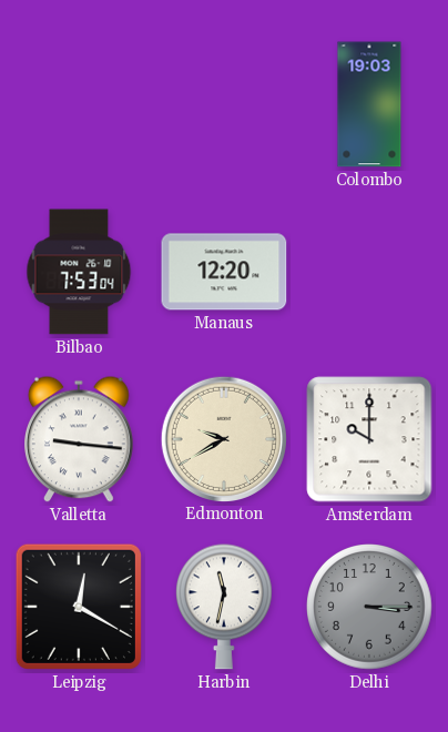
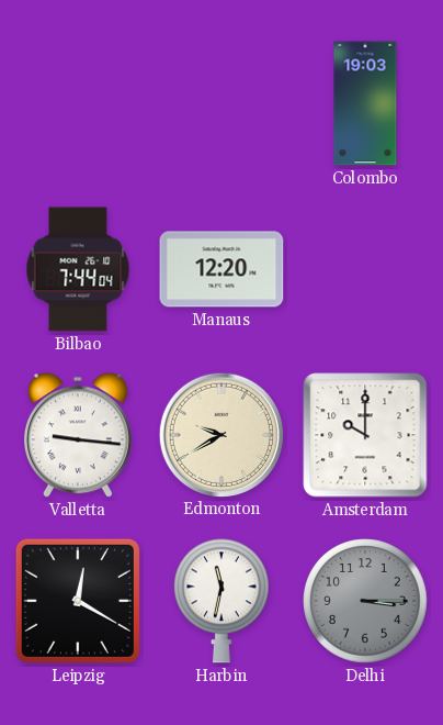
Bilbao: 7:53 -> 7:44 (78, 269)
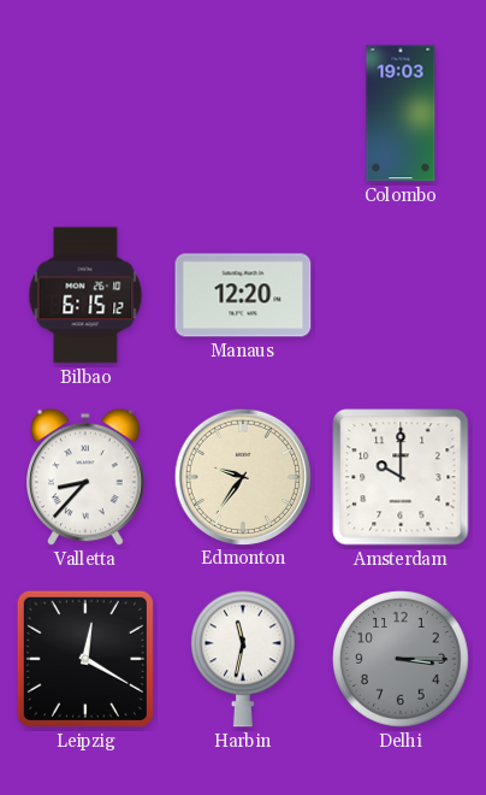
Bilbao: 7:44 -> 6:15 (85, 295)
Valletta: 9:16 -> 8:37 (87, 477)
Edmonton: 9:40 -> 9:36 (242, 476)
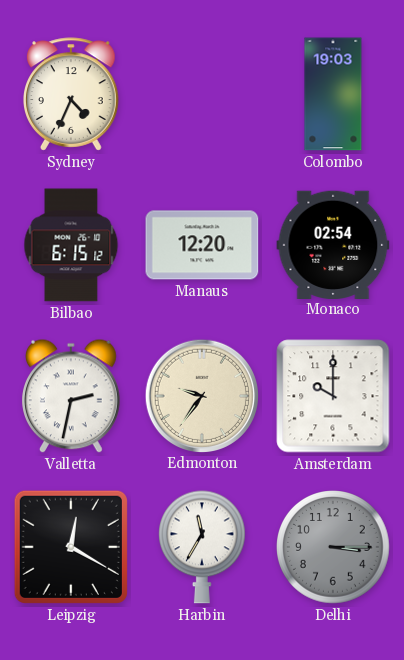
Sydney: none -> 4:34 (72, 94)
Monaco: none -> 02:54 (333, 244)
Valletta: 8:37 -> 2:32 (72, 396)
Harbin: 11:32 -> 11:35 (203, 547)
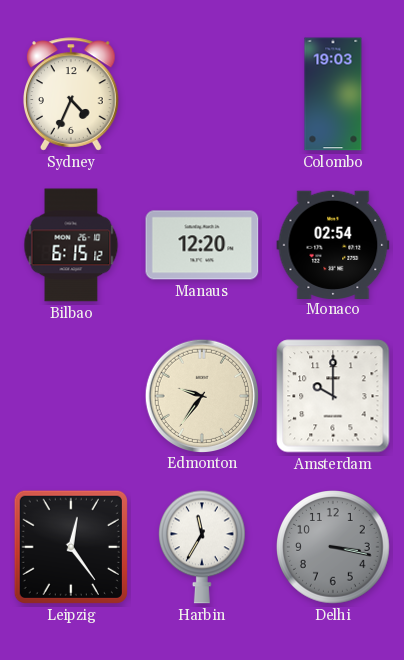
Valletta: 2:32 -> none (72, 396)
Leipzig: 12:20 -> 12:24 (71, 547)
Delhi: 3:15 -> 3:17 (333, 547)
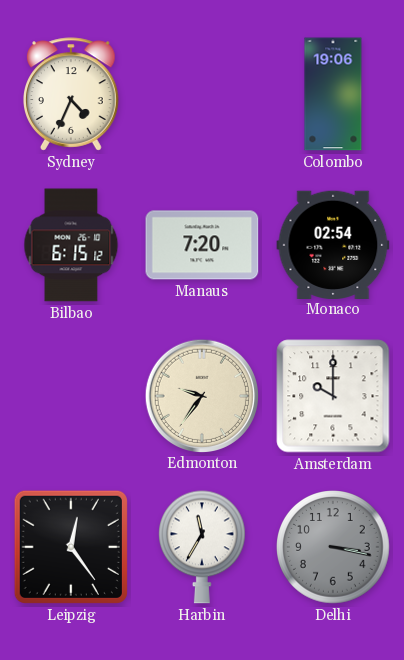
Colombo: 19:03 -> 19:06 (333, 94)
Manaus: 12:20 -> 7:20 (202, 245)
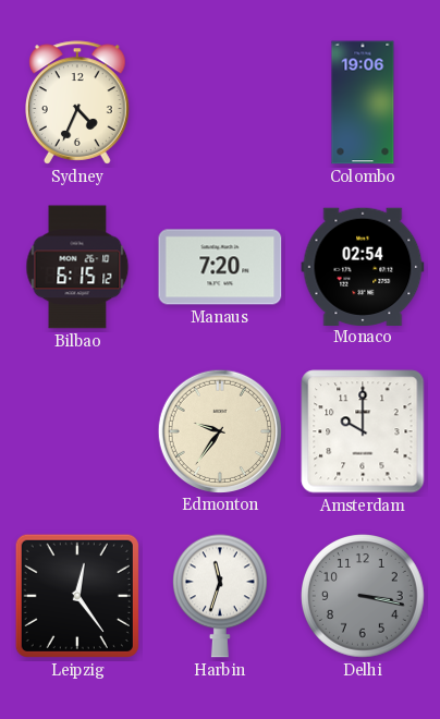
Harbin: 11:35 -> 11:33 (221, 596)
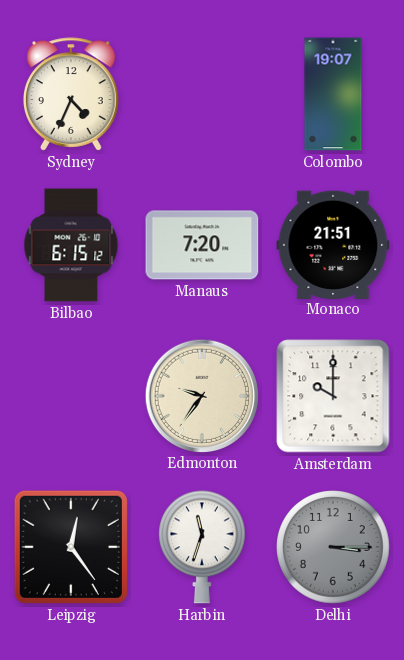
Colombo: 19:06 -> 19:07 (333, 94)
Monaco: 02:54 -> 21:51 (333, 244)
Delhi: 3:17 -> 3:15 (333, 547)
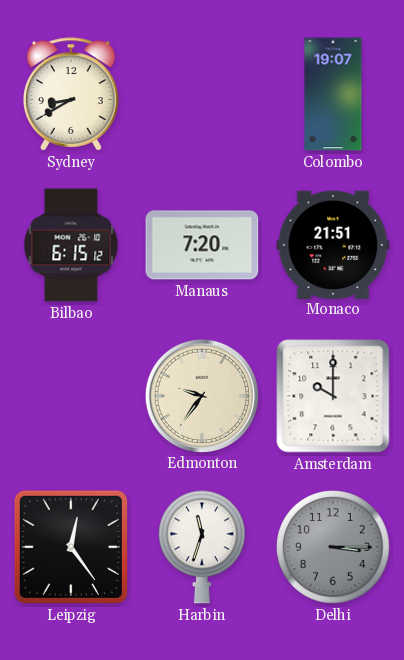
Sydney: 4:34 -> 8:40 (72, 94)
